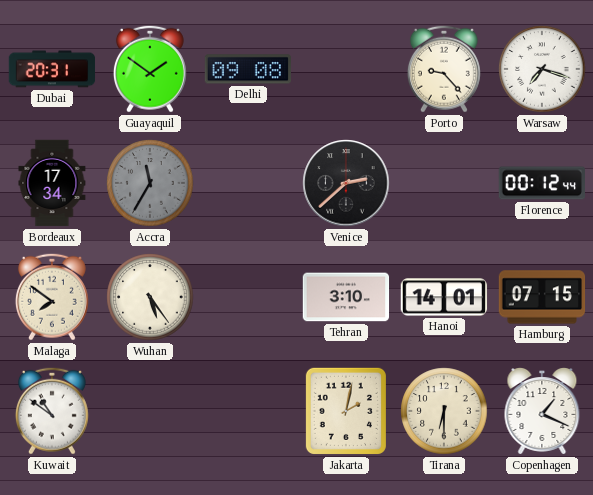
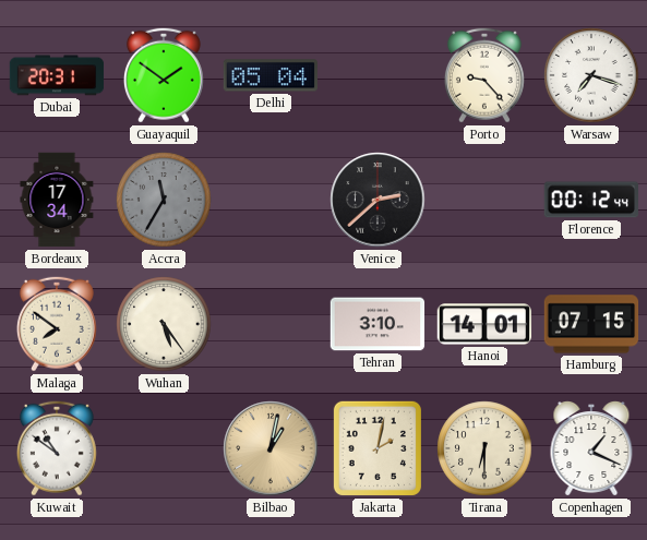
Delhi: 09:08 -> 05:04 (269, 75)
Bilbao: none -> 1:02 (271, 448)
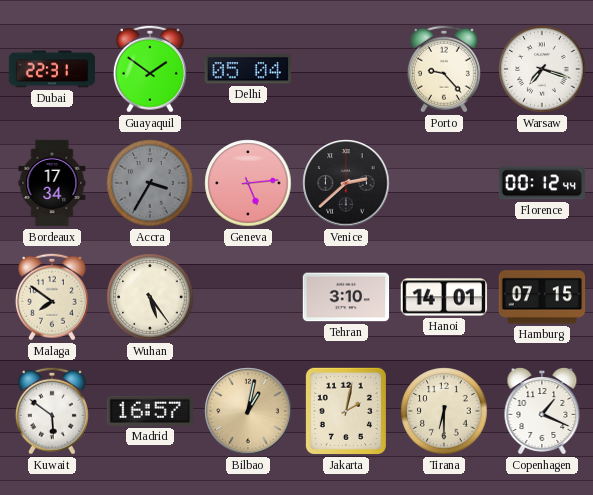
Dubai: 20:31 -> 22:31 (52, 69)
Accra: 11:35 -> 3:35 (150, 183)
Geneva: none -> 5:14 (248, 183)
Kuwait: 10:51 -> 5:51 (52, 411)
Madrid: none -> 16:57 (150, 411)
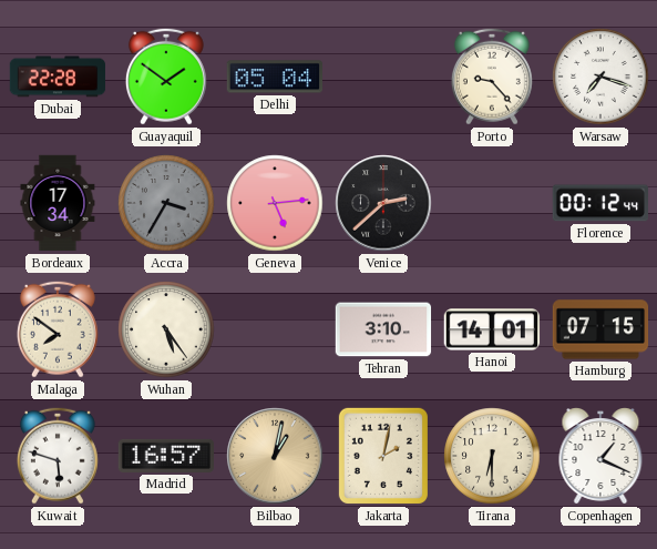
Dubai: 22:31 -> 22:28 (58, 77)
Kuwait: 5:51 -> 5:48 (58, 456)
